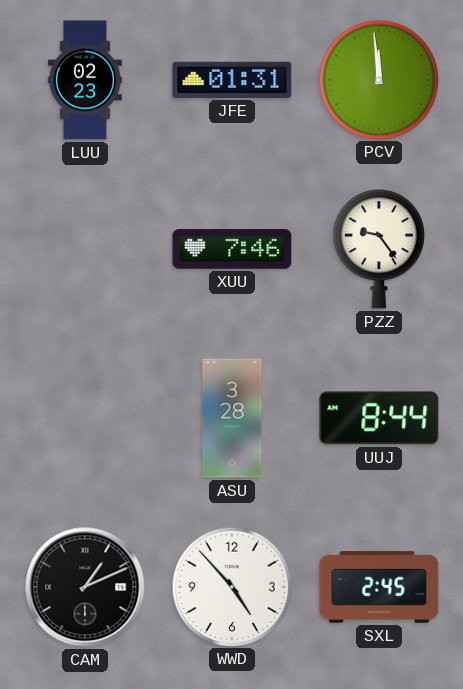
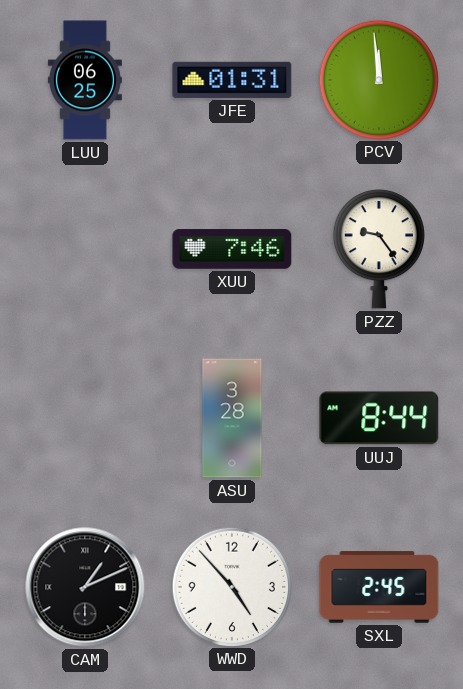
LUU: 02:23 -> 06:25 (85, 80)
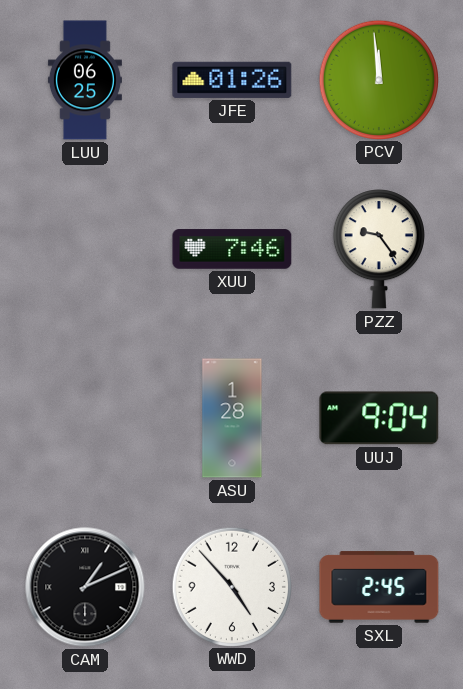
JFE: 01:31 -> 01:26 (232, 80)
ASU: 3:28 -> 1:28 (232, 418)
UUJ: 8:44 -> 9:04 (379, 418)
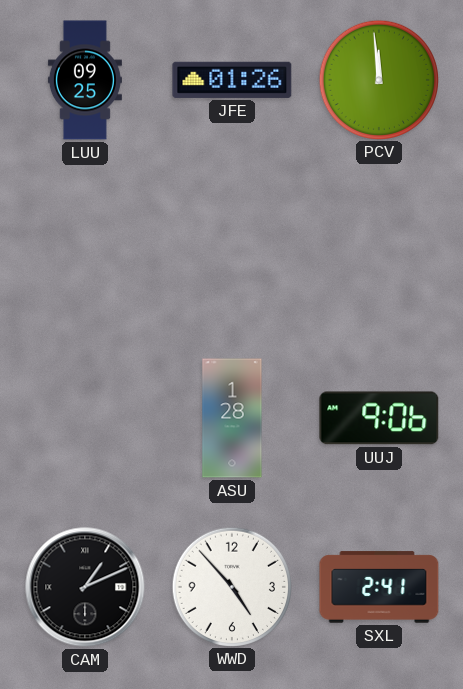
LUU: 06:25 -> 09:25 (85, 80)
XUU: 7:46 -> none (232, 249)
PZZ: 9:24 -> none (379, 249)
UUJ: 9:04 -> 9:06 (379, 418)
SXL: 2:45 -> 2:41 (379, 587)
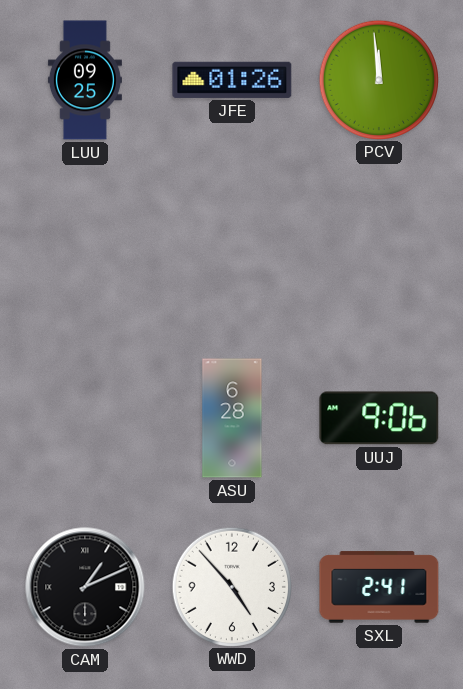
ASU: 1:28 -> 6:28 (232, 418)
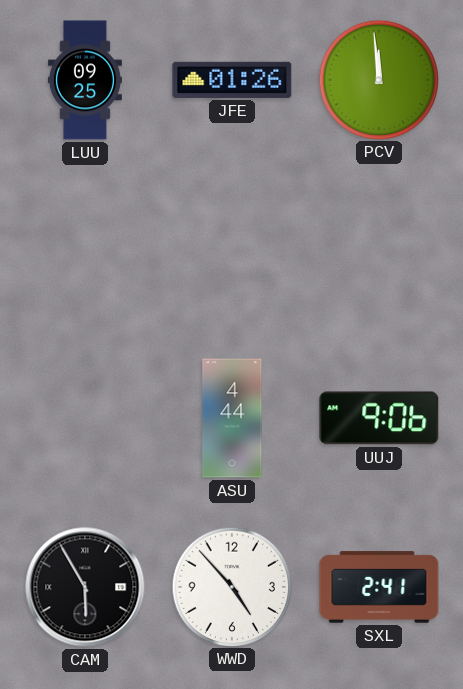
ASU: 6:28 -> 4:44 (232, 418)
CAM: 1:11 -> 5:55 (85, 587)
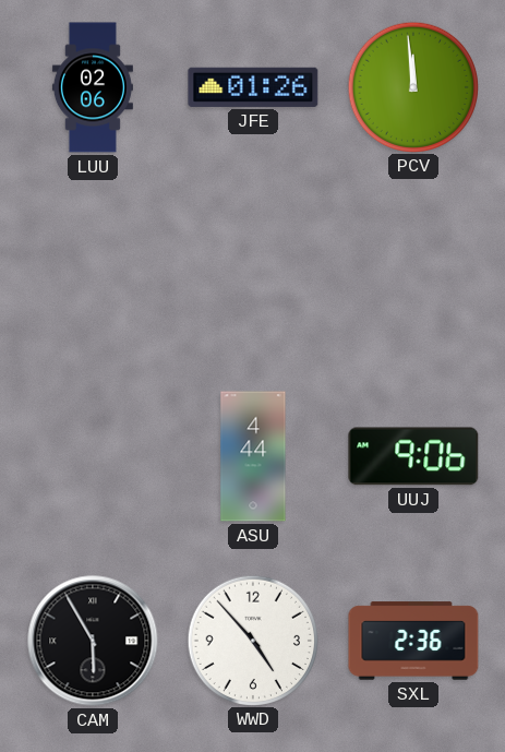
LUU: 09:25 -> 02:06 (93, 87)
SXL: 2:41 -> 2:36 (413, 641)
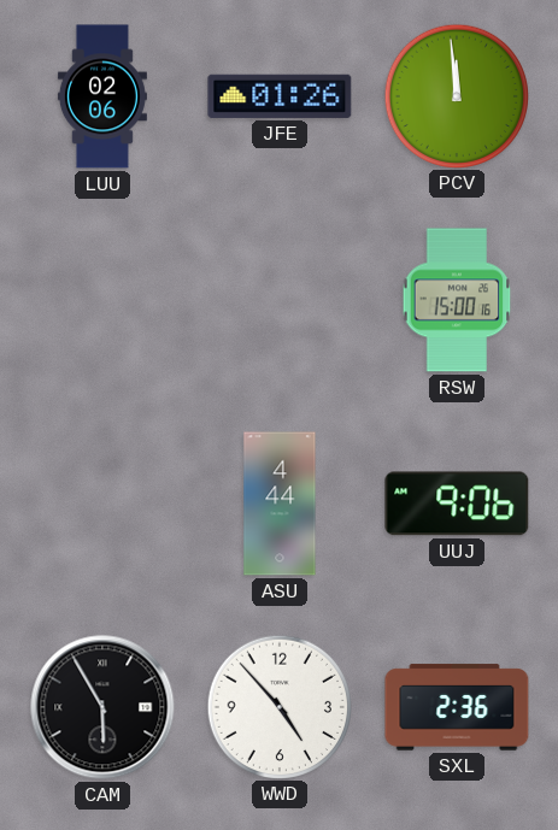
RSW: none -> 15:00 (457, 300)
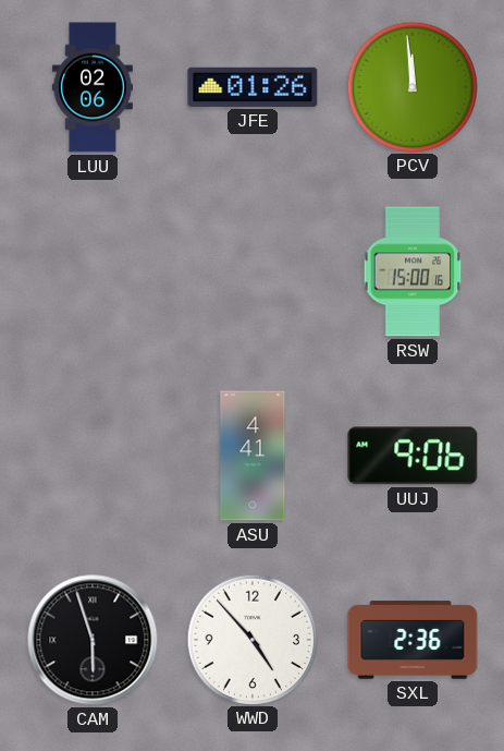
ASU: 4:44 -> 4:41 (253, 456)
CAM: 5:55 -> 5:57 (93, 640)
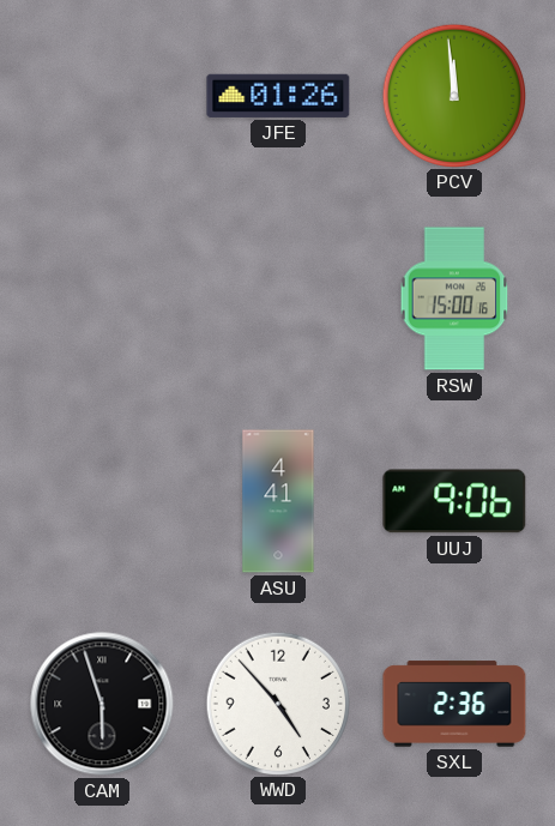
LUU: 02:06 -> none (93, 87)
